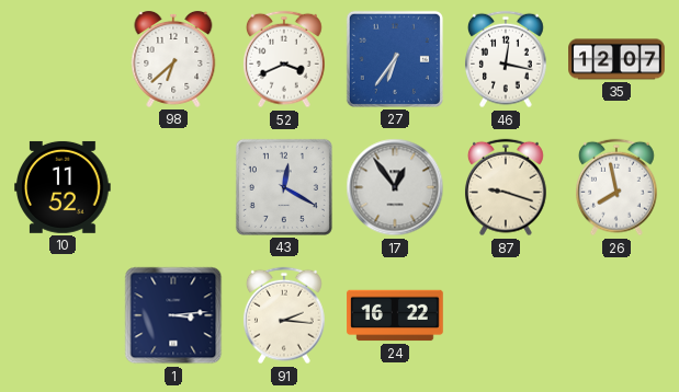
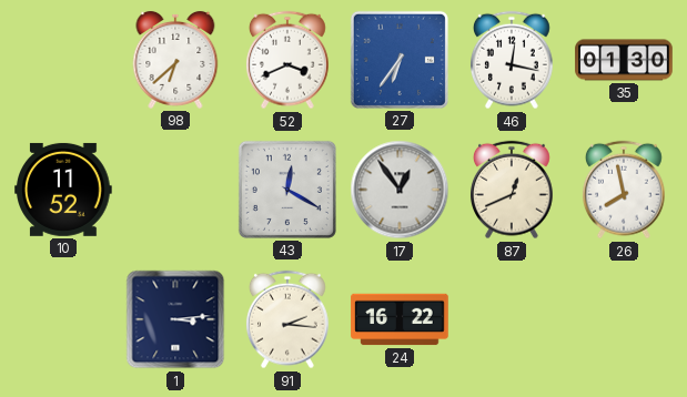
35: 12:07 -> 01:30 (624, 60)
87: 9:18 -> 12:41 (512, 190)
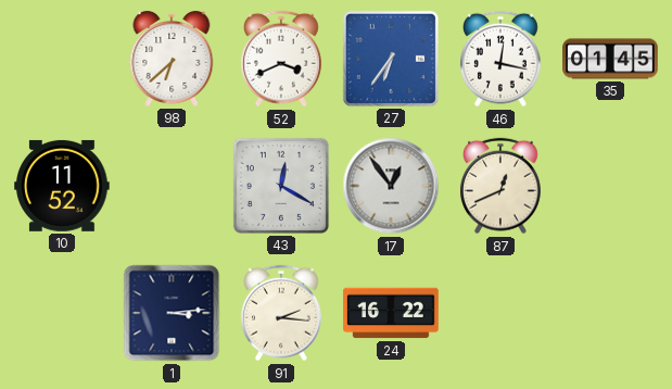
35: 01:30 -> 01:45 (610, 59)
26: 7:58 -> none (624, 190)
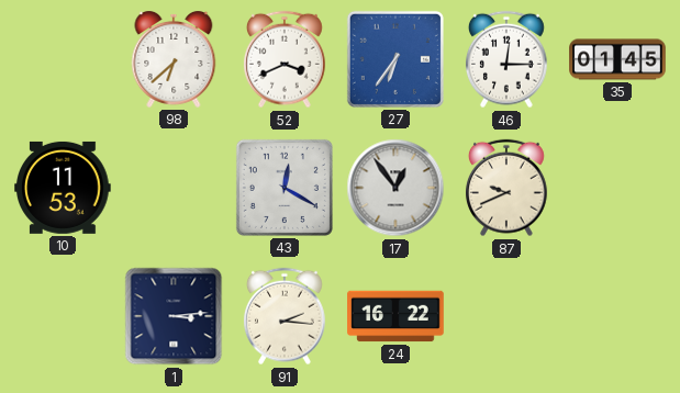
46: 12:17 -> 12:15 (506, 59)
10: 11:52 -> 11:53 (63, 188)
87: 12:41 -> 9:41 (506, 188)
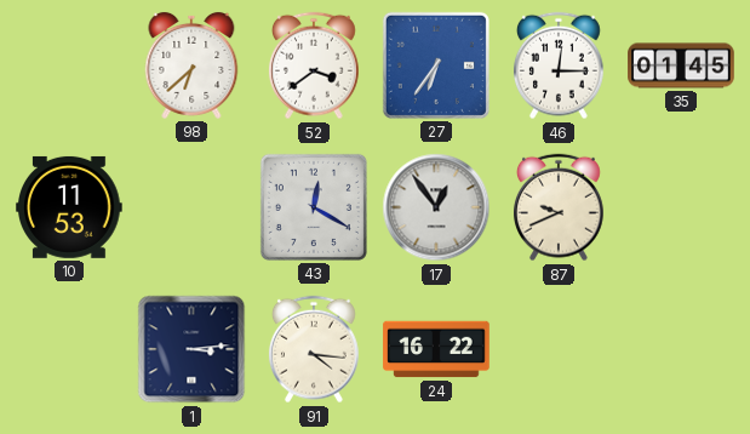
52: 3:41 -> 3:39 (314, 65)
91: 2:16 -> 4:16 (314, 349)
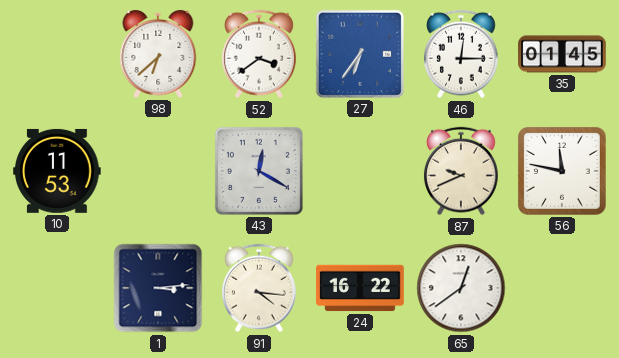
17: 12:54 -> none (436, 207)
56: none -> 11:47 (562, 171)
65: none -> 12:39 (461, 288)
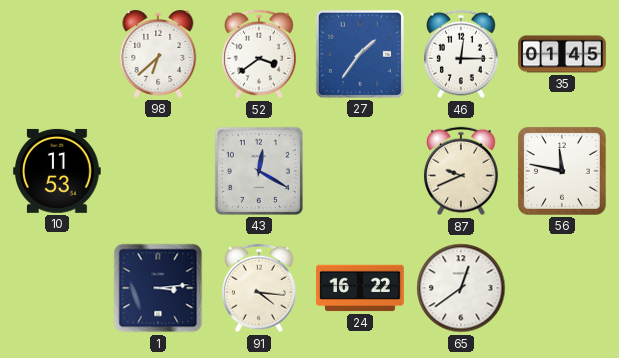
27: 6:36 -> 1:36 (360, 54)
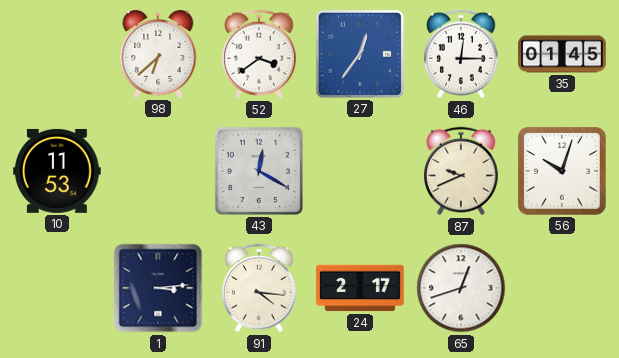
27: 1:36 -> 12:36 (360, 54)
56: 11:47 -> 10:03 (562, 171)
24: 16:22 -> 2:17 (360, 288)
65: 12:39 -> 12:42 (461, 288)
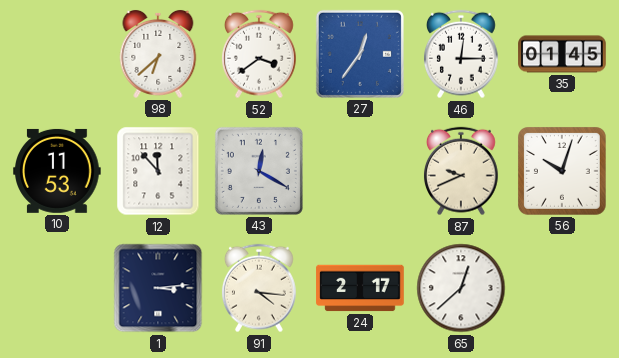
12: none -> 11:53 (158, 171)
65: 12:42 -> 12:38 (461, 288)
